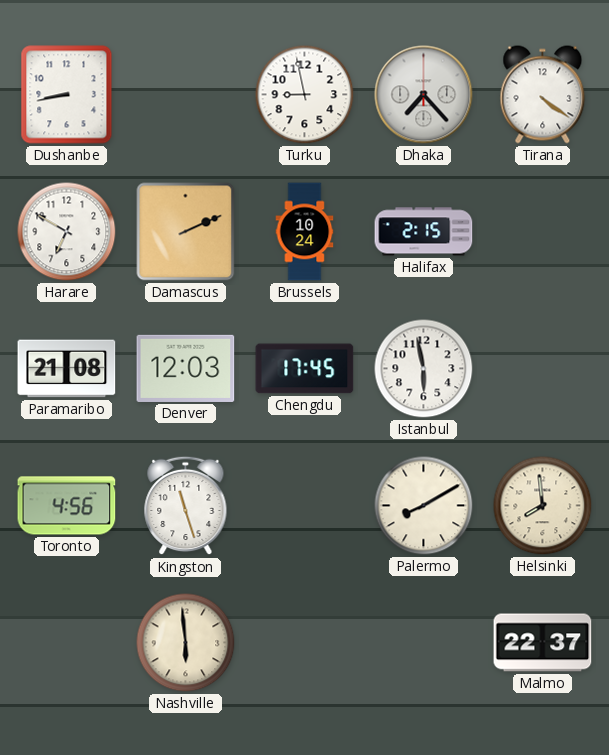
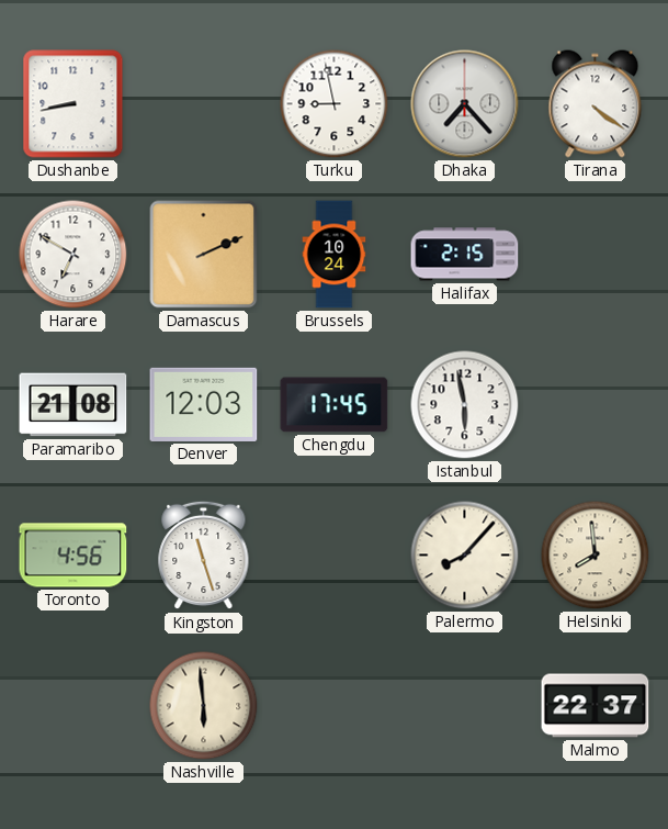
Palermo: 8:10 -> 8:07 (465, 556)
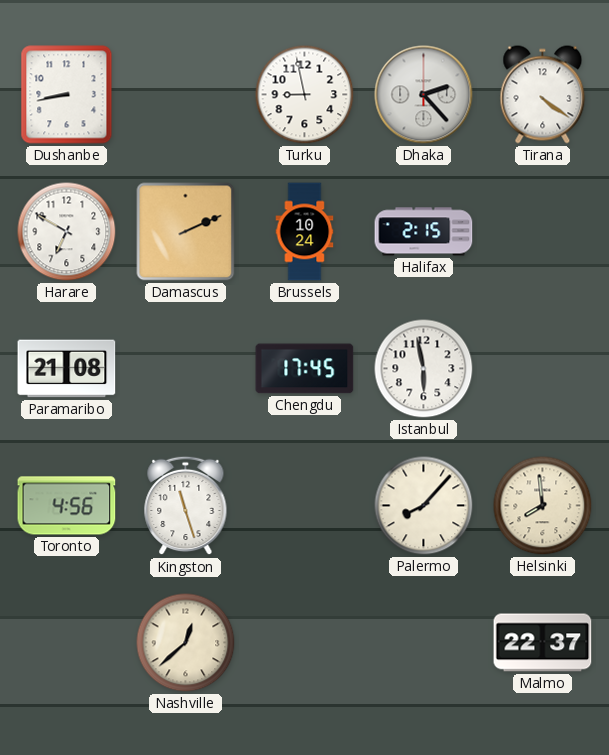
Dhaka: 7:23 -> 2:23 (424, 95)
Denver: 12:03 -> none (204, 404)
Nashville: 5:59 -> 12:38 (186, 643)
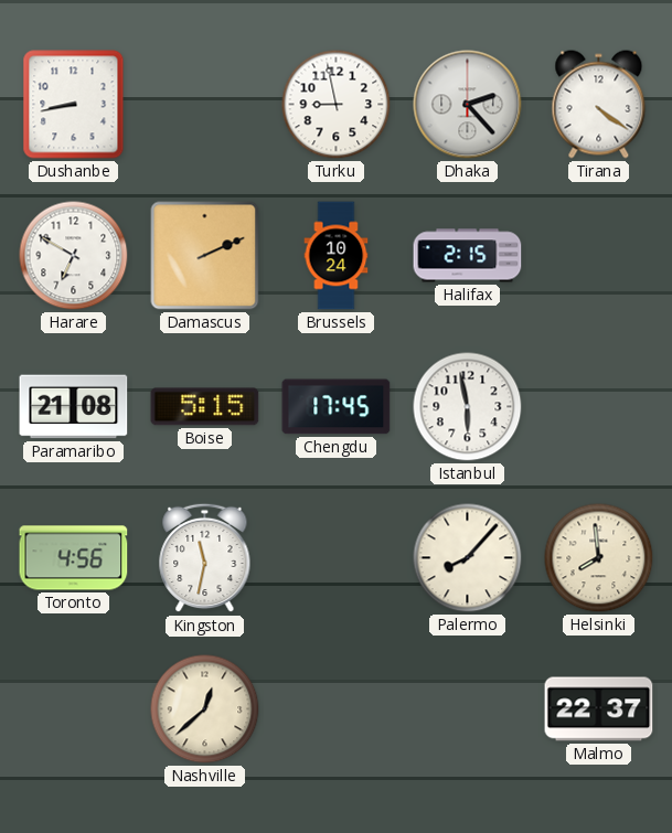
Boise: none -> 5:15 (205, 407)
Kingston: 11:27 -> 11:32 (205, 558)
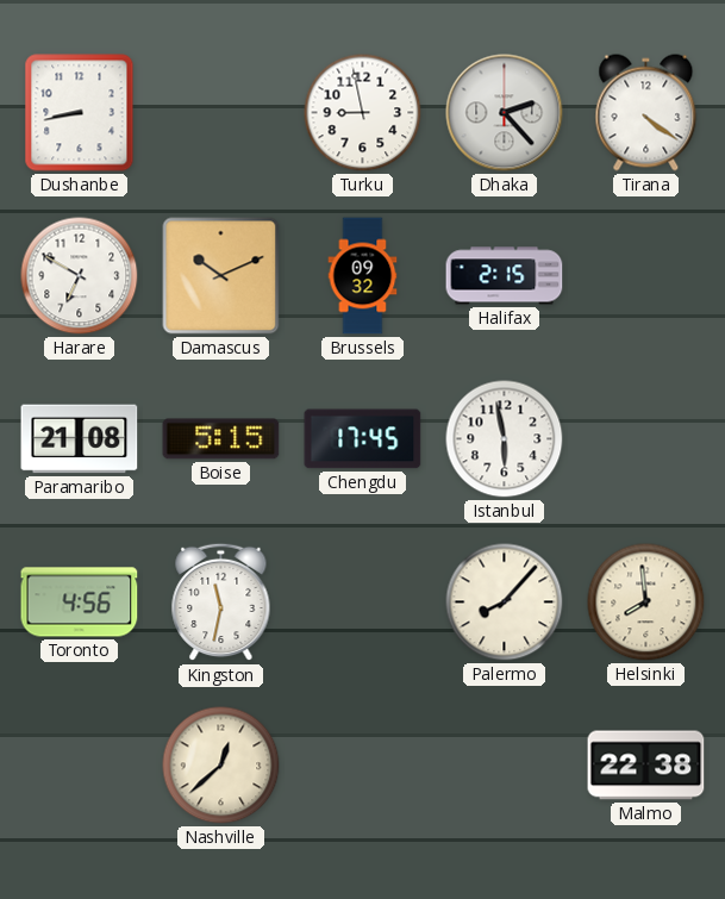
Damascus: 2:11 -> 10:11 (221, 276)
Brussels: 10:24 -> 09:32 (363, 276)
Malmo: 22:37 -> 22:38 (646, 766)
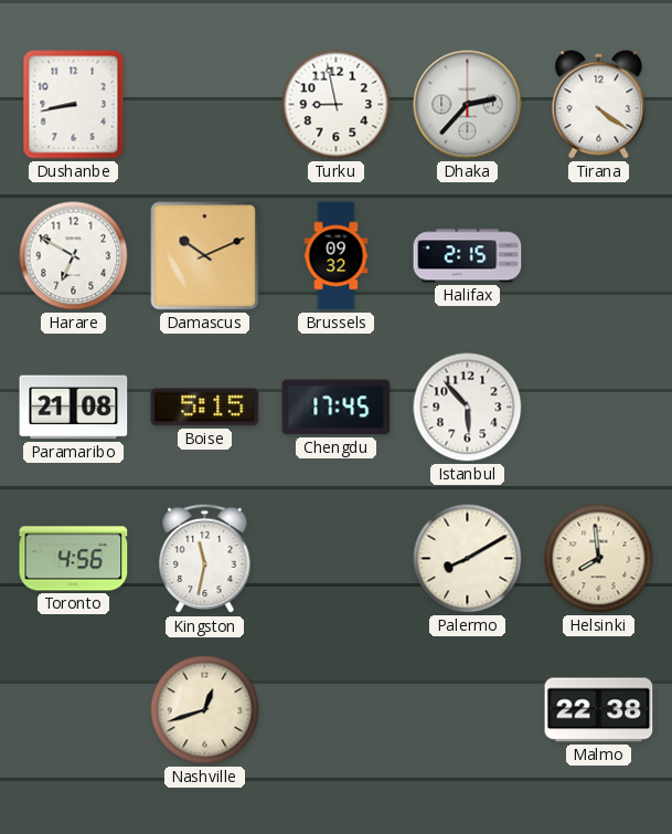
Dhaka: 2:23 -> 2:37 (468, 105)
Istanbul: 5:58 -> 5:53 (468, 408)
Palermo: 8:07 -> 8:10 (468, 559)
Nashville: 12:38 -> 12:42 (205, 710)
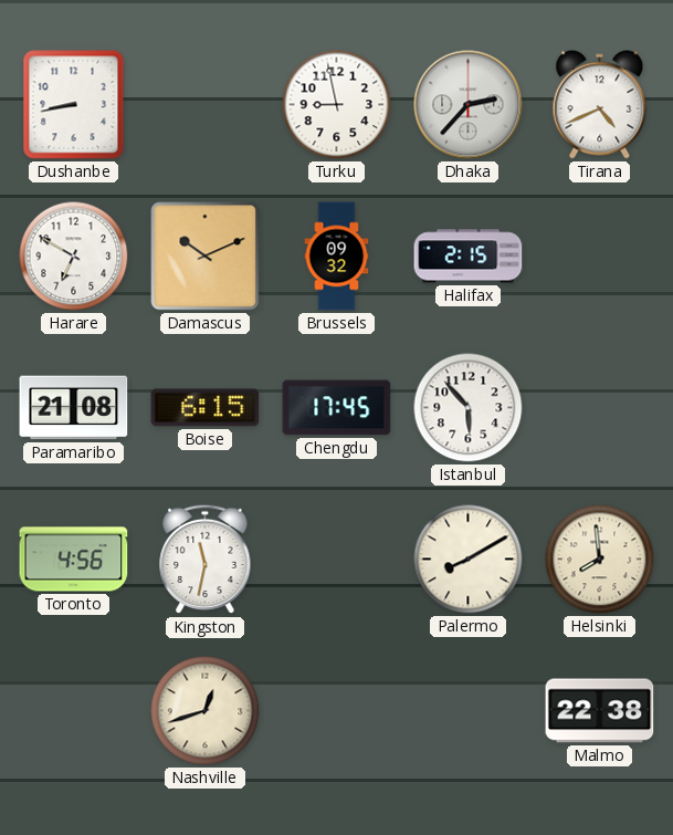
Tirana: 4:21 -> 4:41 (600, 105)
Boise: 5:15 -> 6:15 (206, 408)
